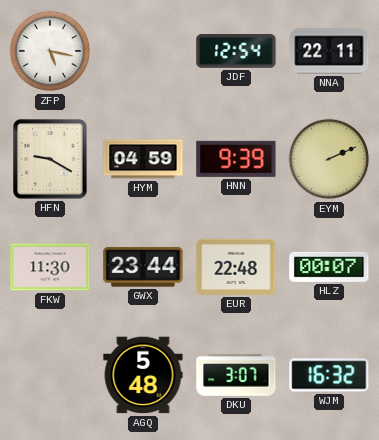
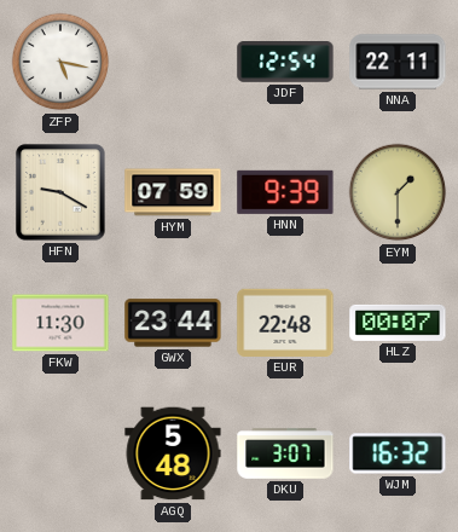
HYM: 04:59 -> 07:59 (173, 192)
EYM: 2:11 -> 1:30 (398, 192)
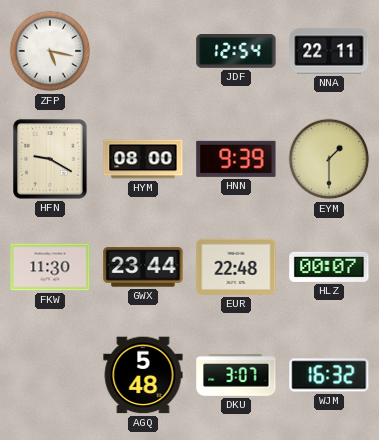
HYM: 07:59 -> 08:00 (143, 159)
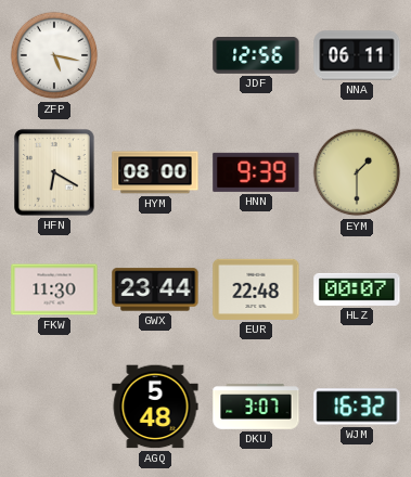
JDF: 12:54 -> 12:56 (256, 56)
NNA: 22:11 -> 06:11 (357, 55)
HFN: 9:20 -> 6:20 (54, 172)
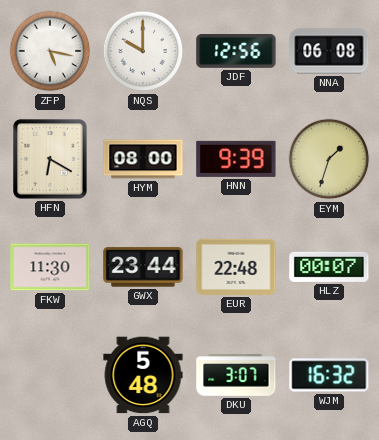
NQS: none -> 10:00 (143, 51)
NNA: 06:11 -> 06:08 (329, 51)
EYM: 1:30 -> 1:33 (329, 159)
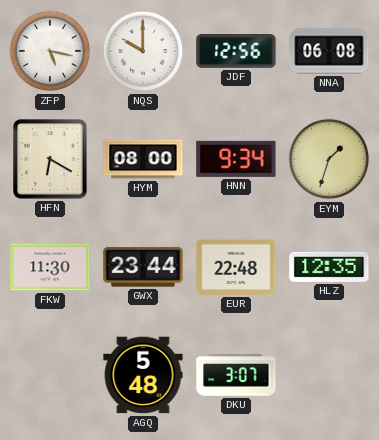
HNN: 9:39 -> 9:34 (236, 159)
HLZ: 00:07 -> 12:35 (329, 267)
WJM: 16:32 -> none (329, 375)
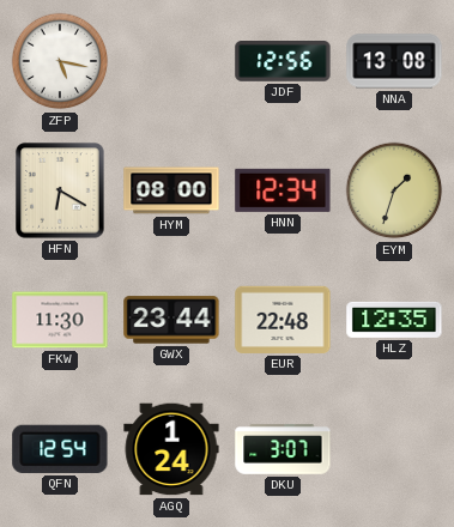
NQS: 10:00 -> none (143, 51)
NNA: 06:08 -> 13:08 (394, 61)
HNN: 9:34 -> 12:34 (283, 190)
QFN: none -> 12:54 (60, 449)
AGQ: 5:48 -> 1:24 (171, 449)
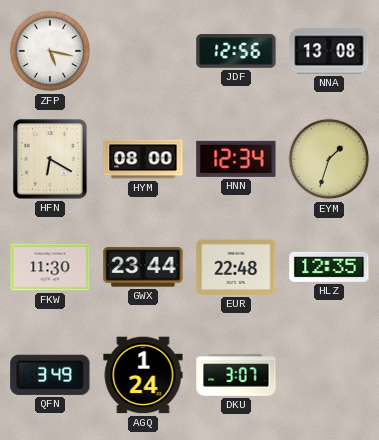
QFN: 12:54 -> 3:49 (50, 375)
